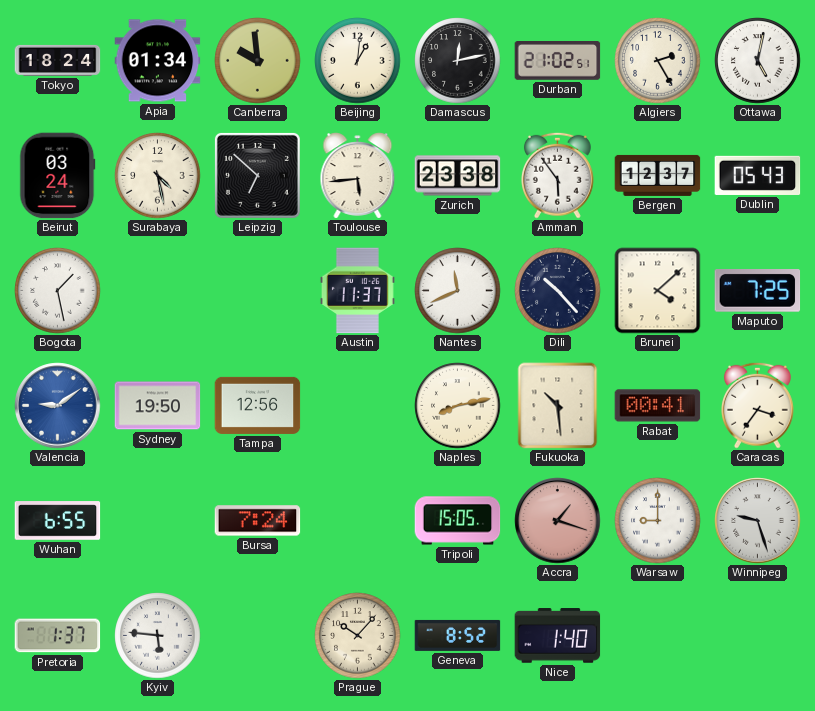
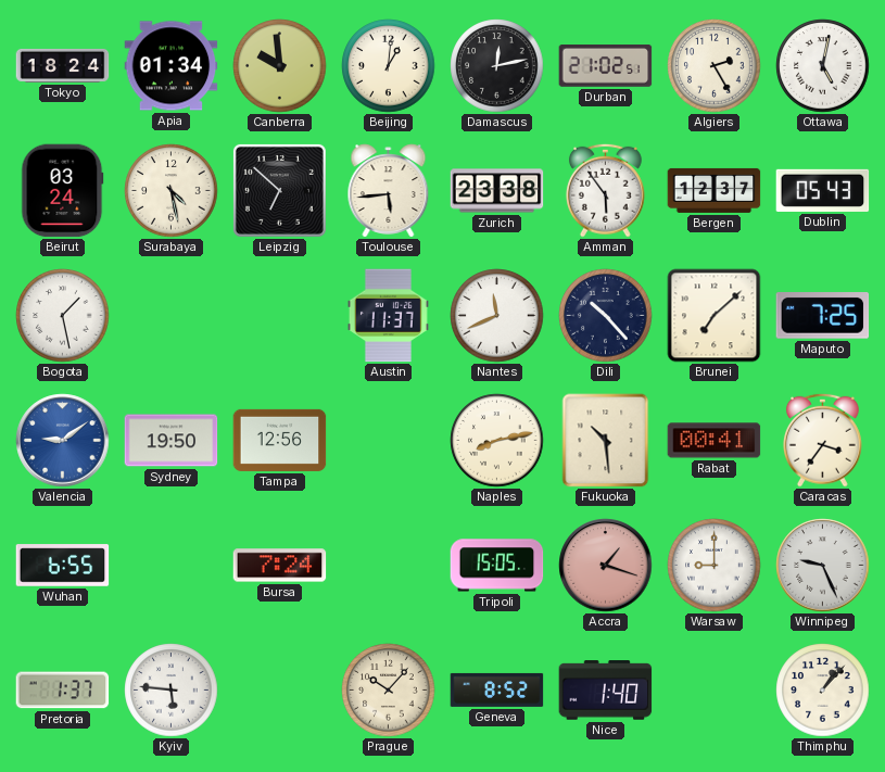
Brunei: 4:08 -> 7:08 (715, 316)
Winnipeg: 9:27 -> 9:26 (823, 566)
Thimphu: none -> 1:07 (823, 691)
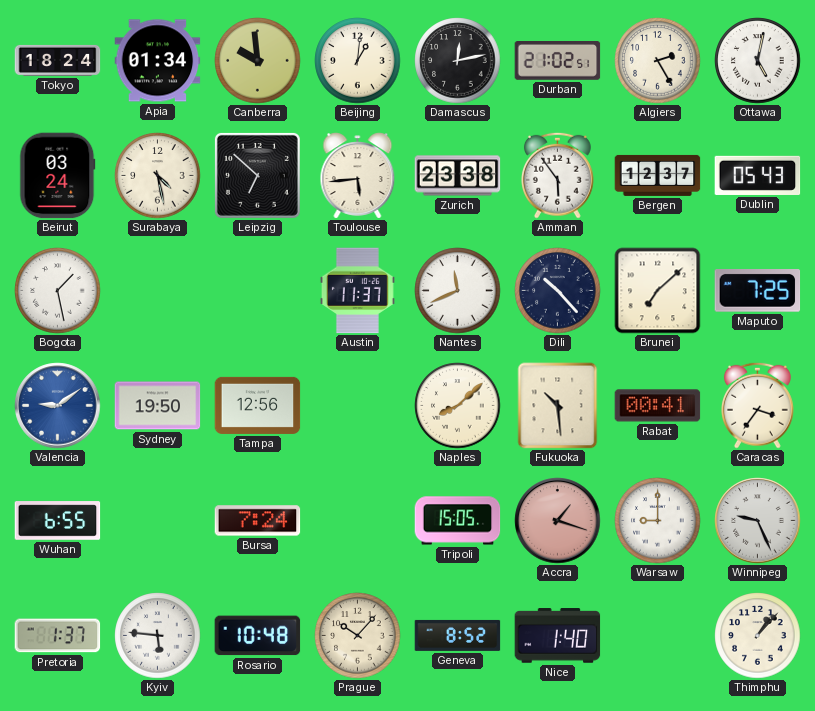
Naples: 8:13 -> 8:08 (458, 406)
Rosario: none -> 10:48 (258, 636)
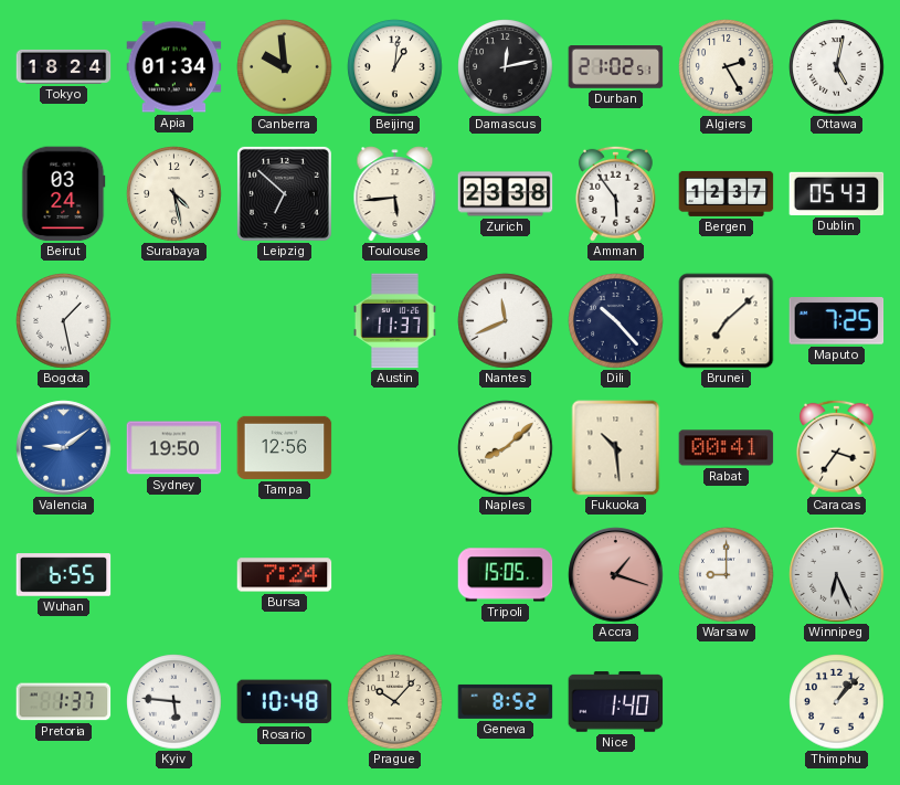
Winnipeg: 9:26 -> 6:26 (837, 575)
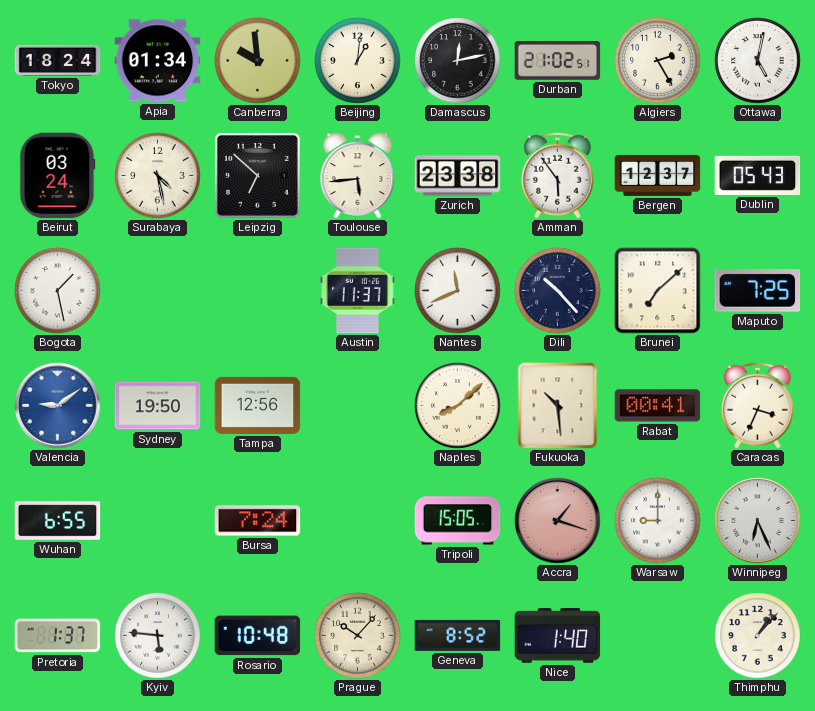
Caracas: 3:36 -> 3:34 (757, 405)
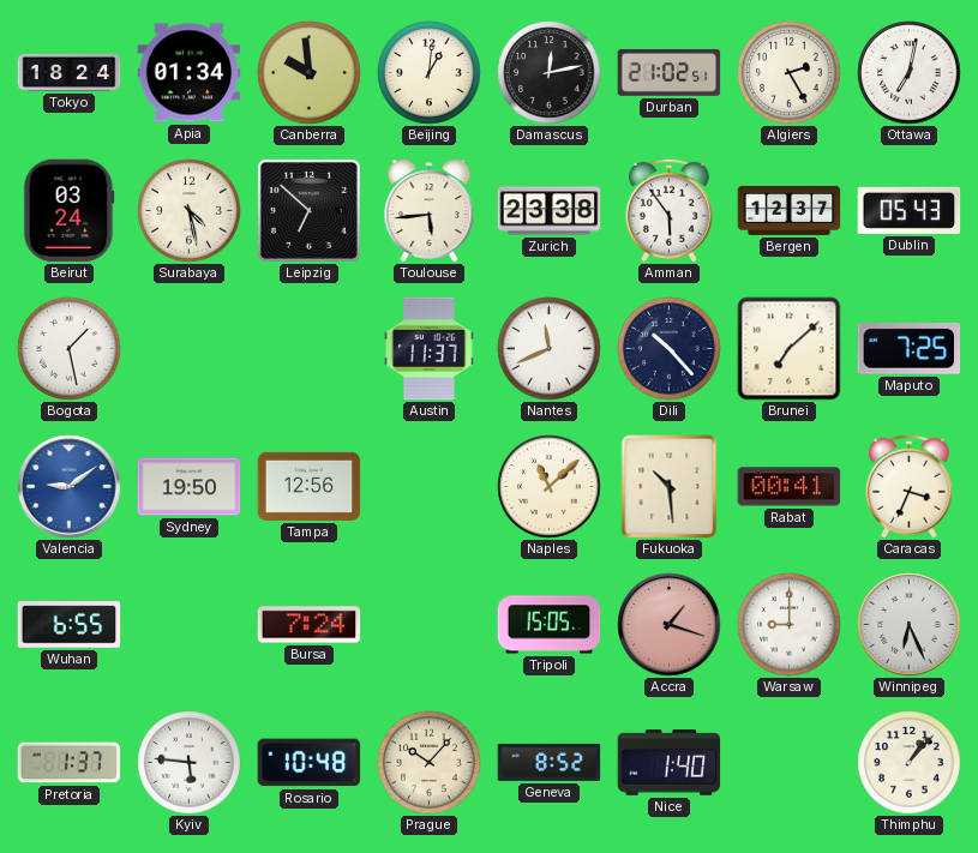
Ottawa: 5:02 -> 7:02 (910, 73)
Naples: 8:08 -> 11:08 (550, 487)
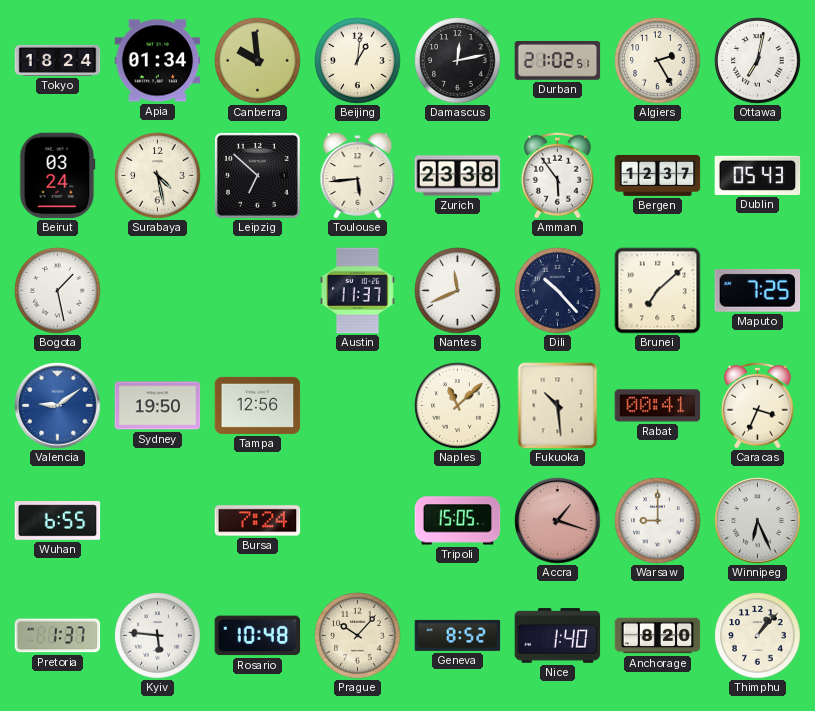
Anchorage: none -> 8:20 (658, 636)
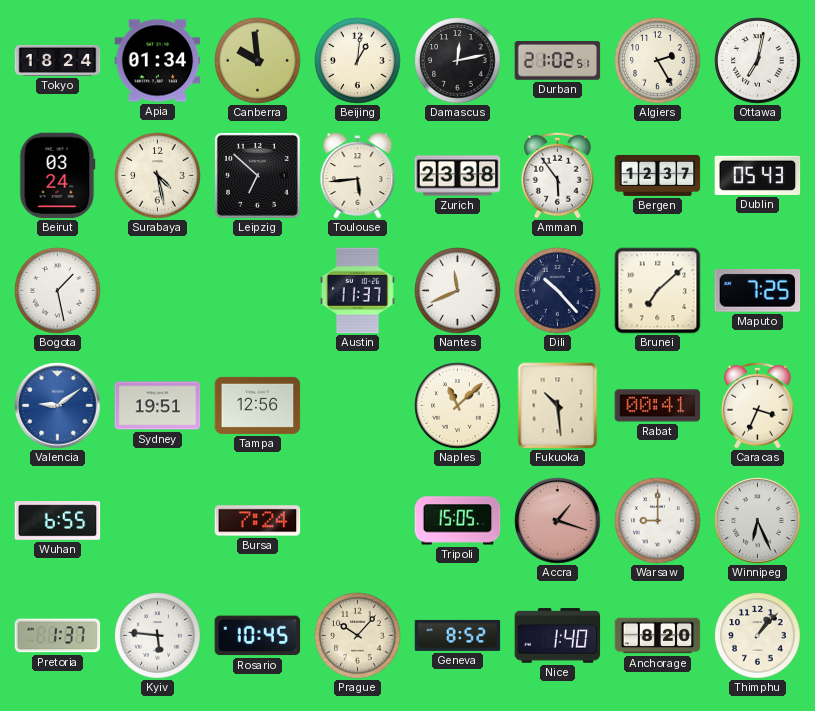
Sydney: 19:50 -> 19:51 (158, 406)
Rosario: 10:48 -> 10:45 (258, 636)
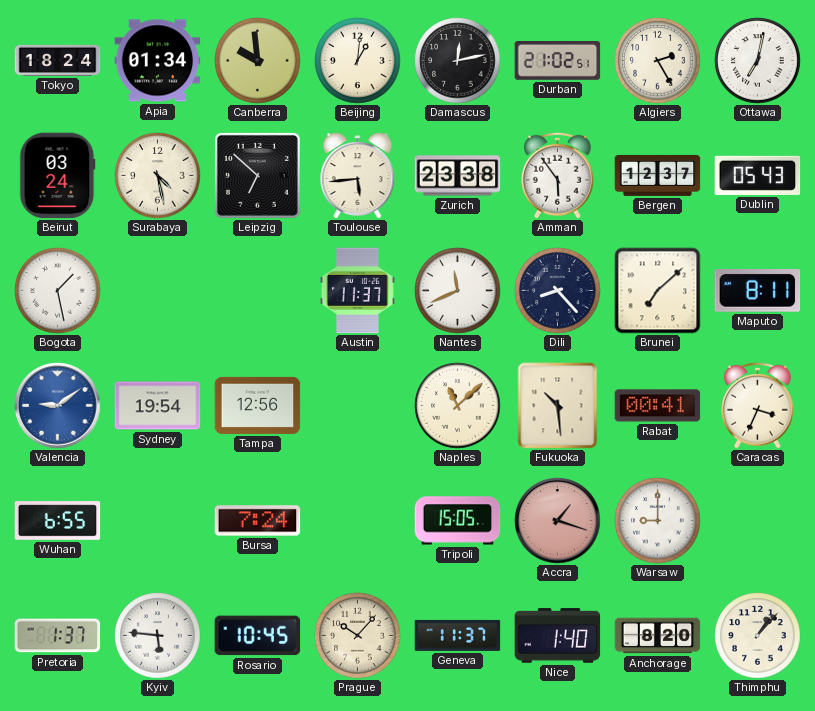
Dili: 10:23 -> 8:23 (558, 291)
Maputo: 7:25 -> 8:11 (758, 291)
Sydney: 19:51 -> 19:54 (158, 406)
Winnipeg: 6:26 -> none (758, 521)
Geneva: 8:52 -> 11:37 (458, 635)
